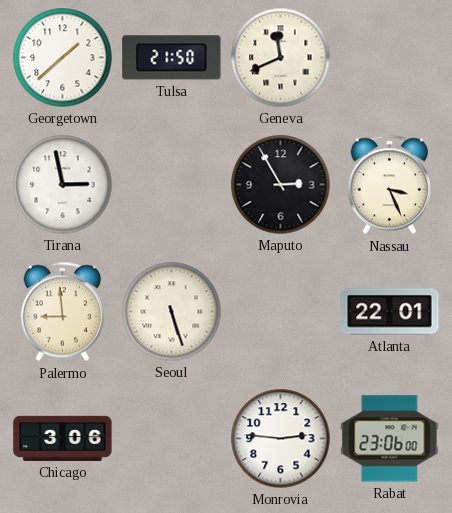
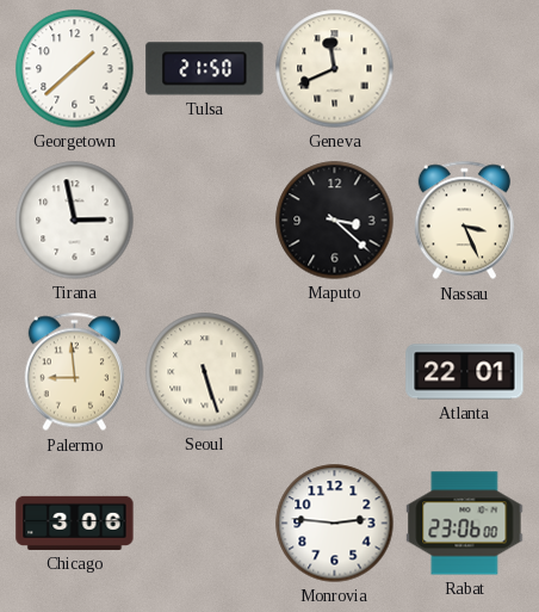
Maputo: 2:55 -> 3:22 (335, 221)
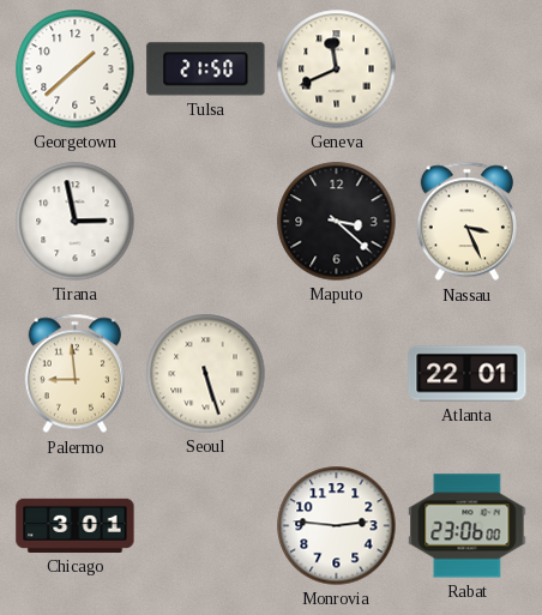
Chicago: 3:06 -> 3:01 (76, 525)
